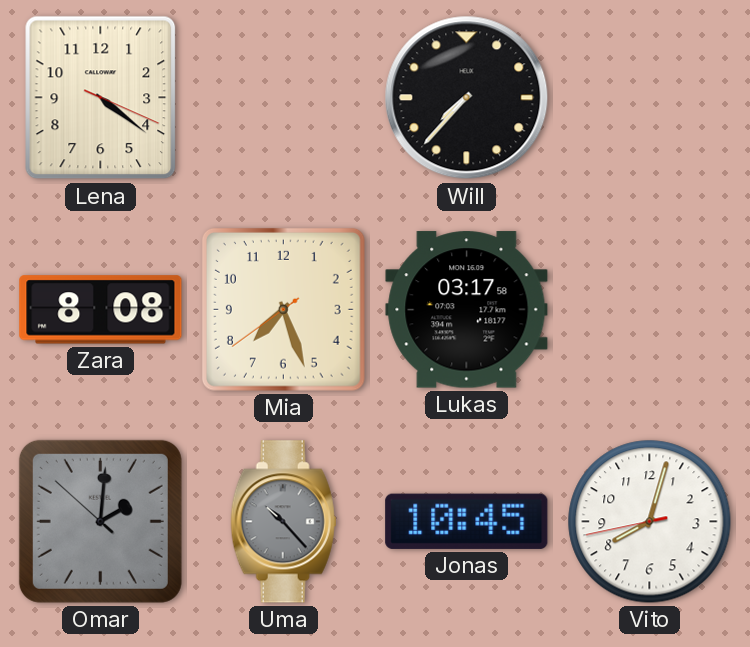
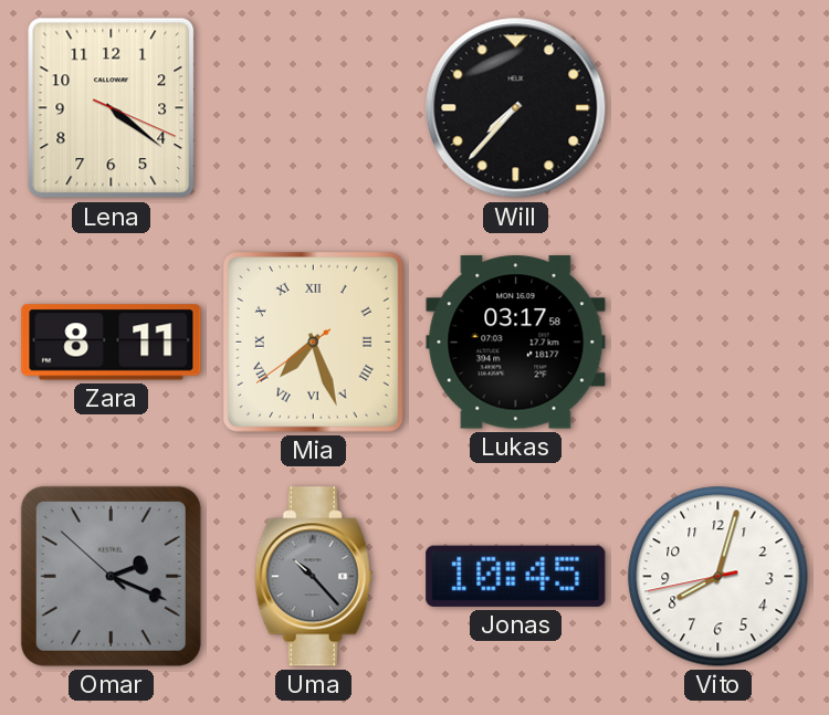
Zara: 8:08 -> 8:11 (112, 343)
Mia numerals: Arabic -> Roman (313, 341)
Omar: 2:00 -> 2:18 (111, 576)
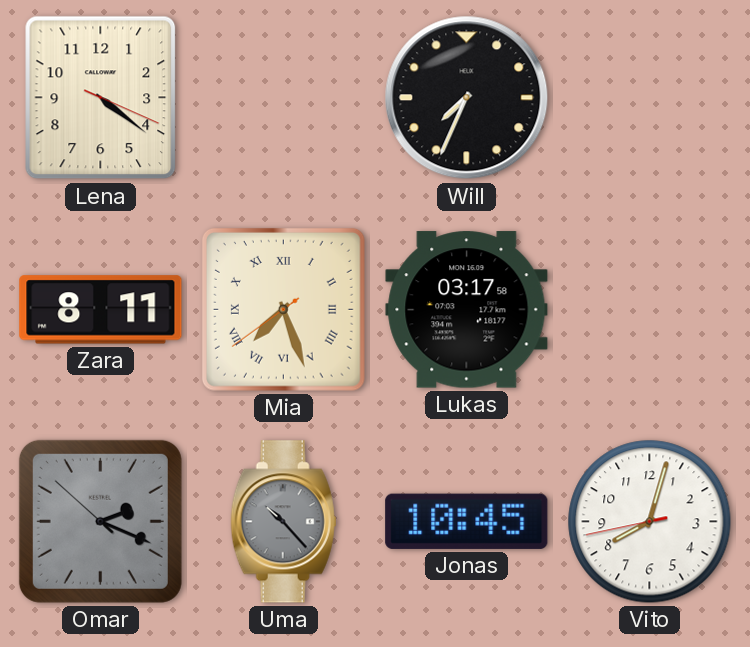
Will: 7:37 -> 7:34 (467, 98)
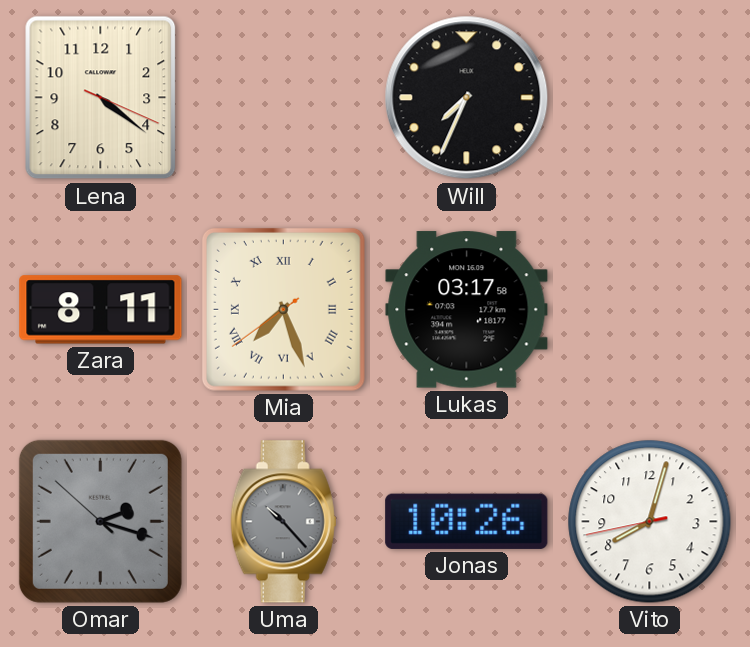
Omar: 2:18 -> 2:17 (100, 521)
Jonas: 10:45 -> 10:26 (467, 521)
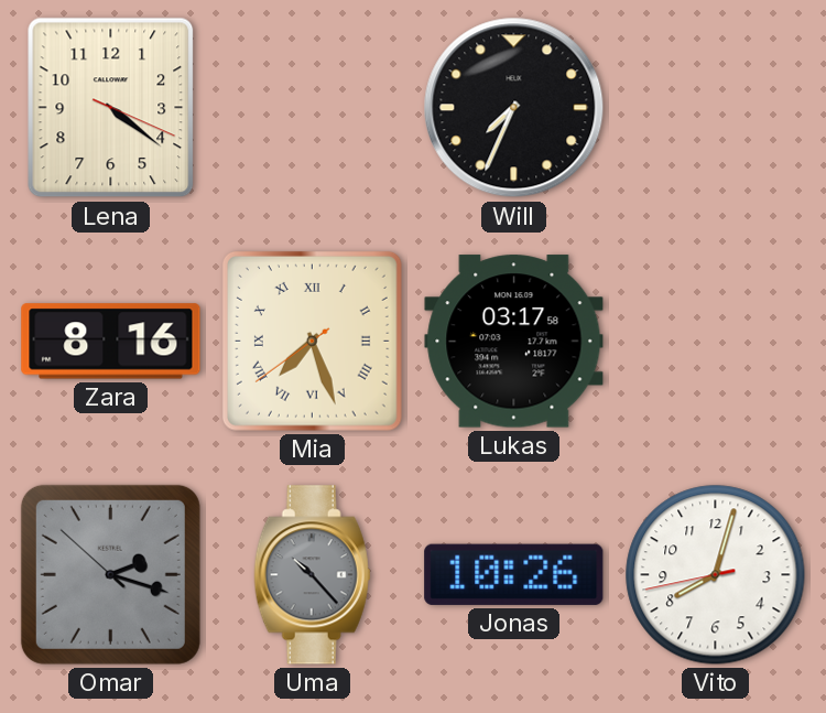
Zara: 8:11 -> 8:16 (111, 342)
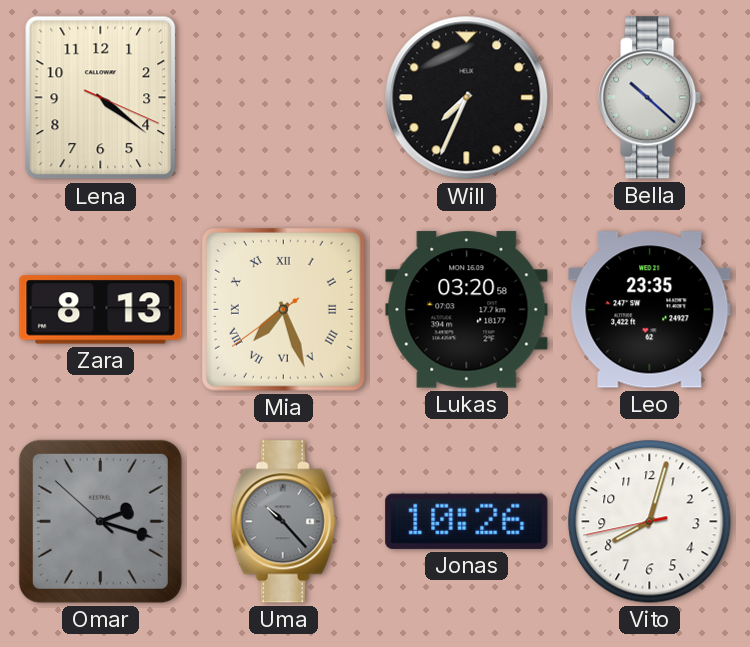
Bella: none -> 10:22 (650, 98)
Zara: 8:16 -> 8:13 (101, 310)
Lukas: 03:17 -> 03:20 (467, 310)
Leo: none -> 23:35 (650, 310)
